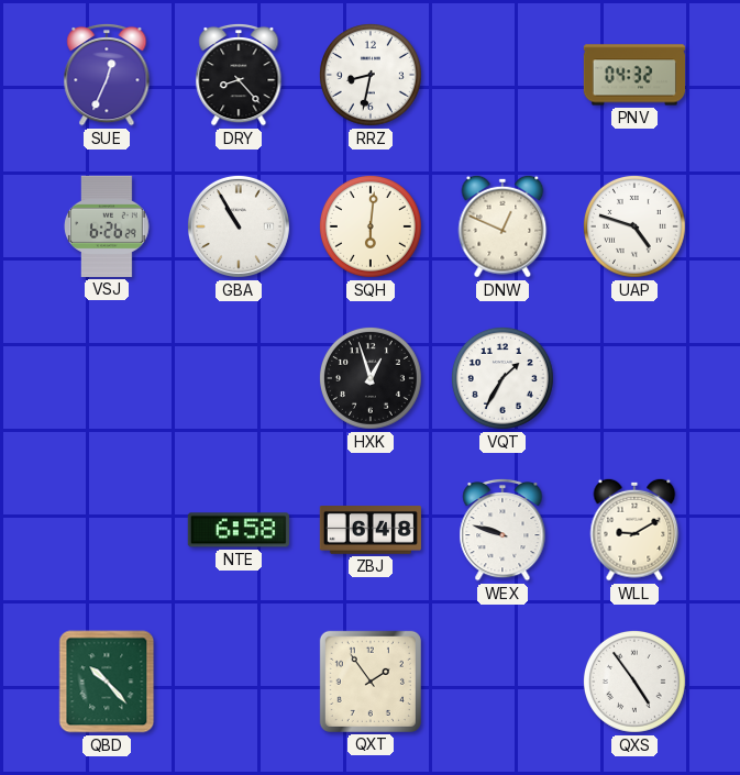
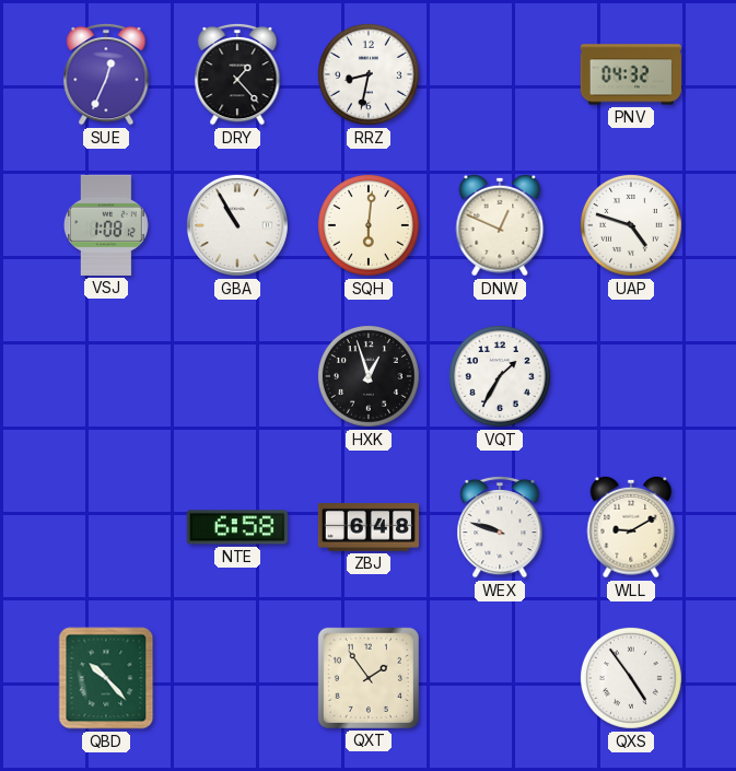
DRY: 8:23 -> 1:23 (237, 74)
VSJ: 6:26 -> 1:08 (107, 225)
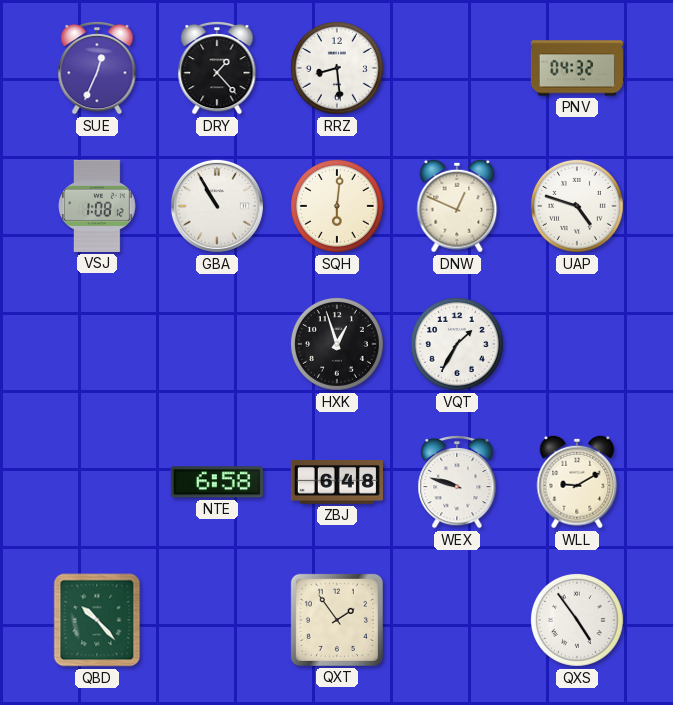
RRZ: 8:32 -> 8:29 (337, 68)
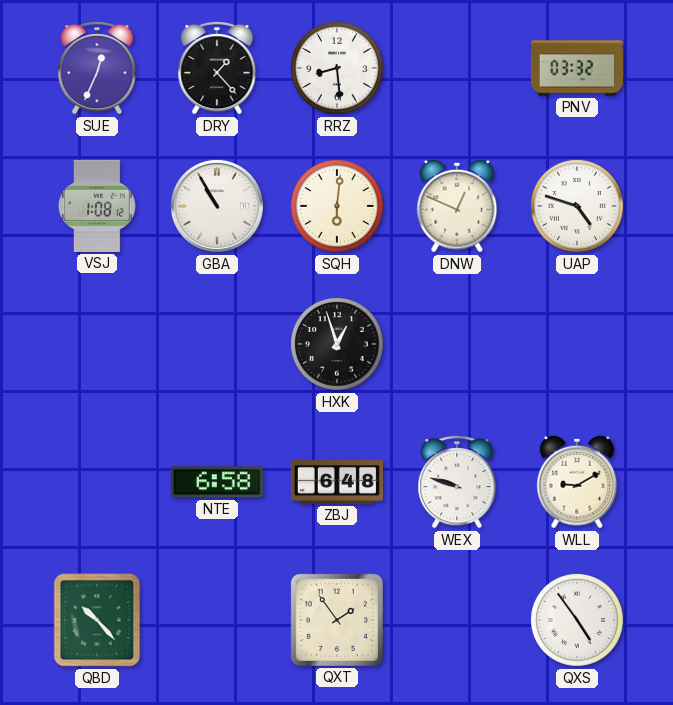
PNV: 04:32 -> 03:32 (577, 68)
VQT: 1:35 -> none (457, 344)
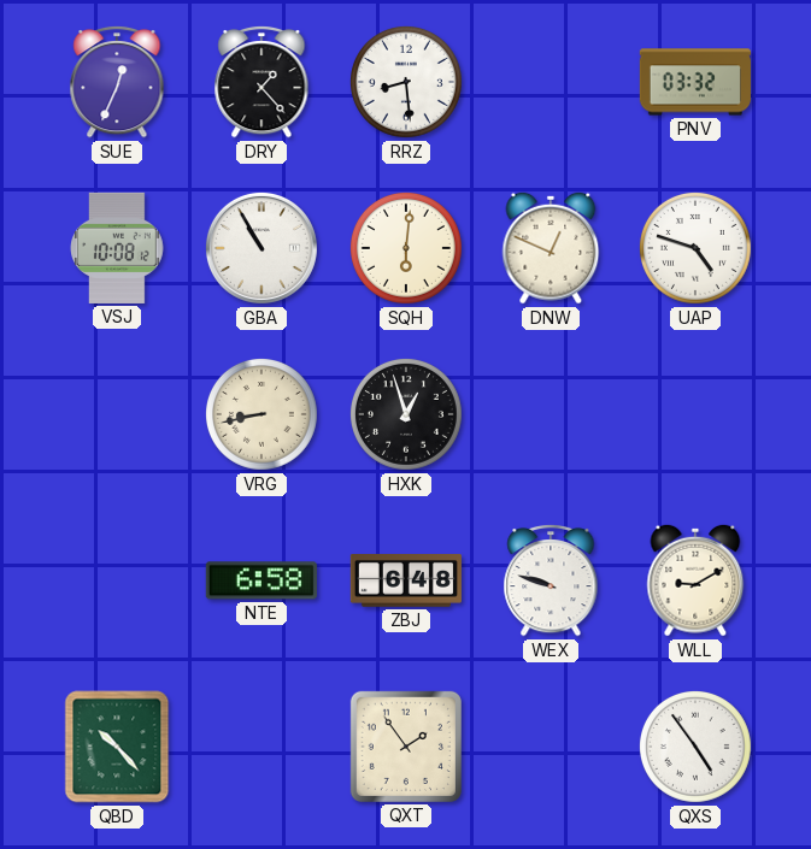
VSJ: 1:08 -> 10:08 (118, 248)
VRG: none -> 8:43 (261, 414)
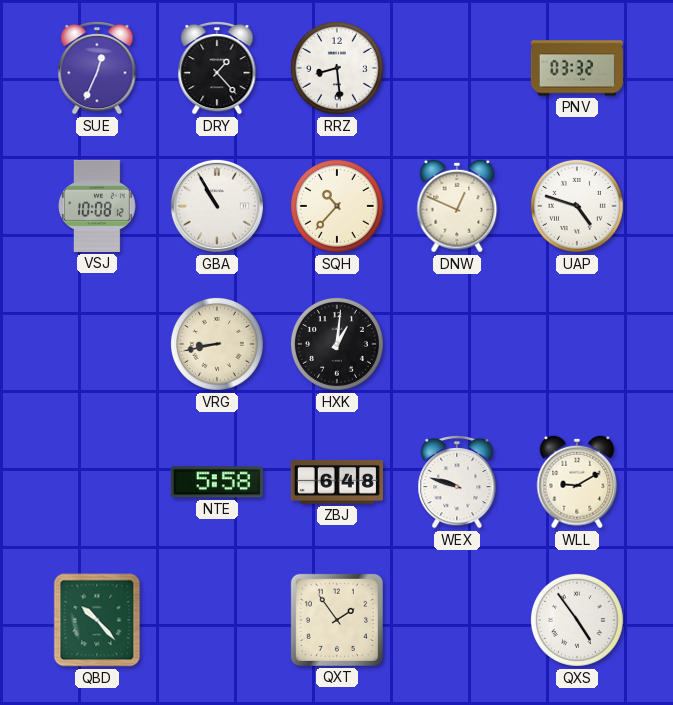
SQH: 6:01 -> 10:37 (337, 206)
HXK: 12:57 -> 1:01 (337, 344)
NTE: 6:58 -> 5:58 (217, 482)
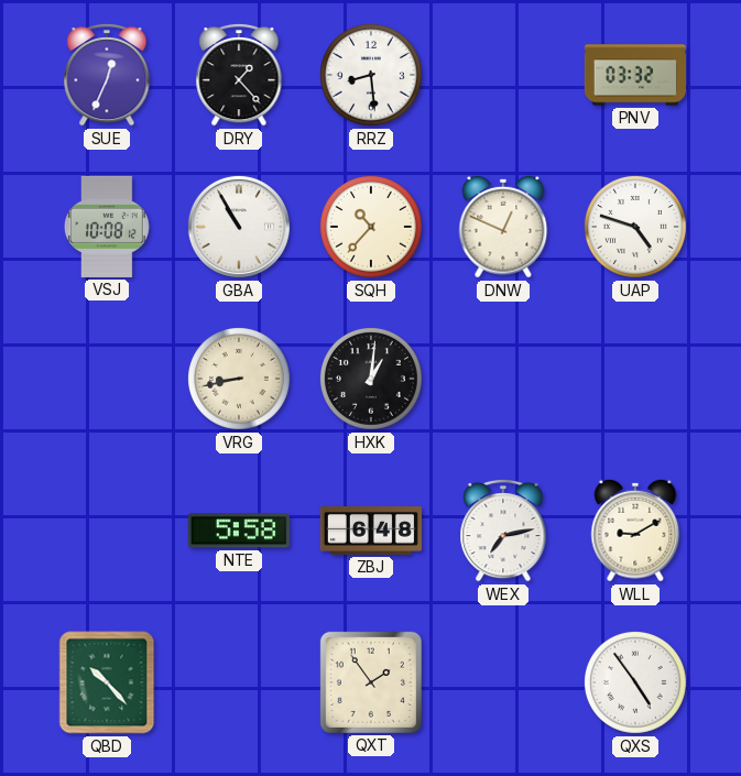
WEX: 9:48 -> 7:13 (503, 531)
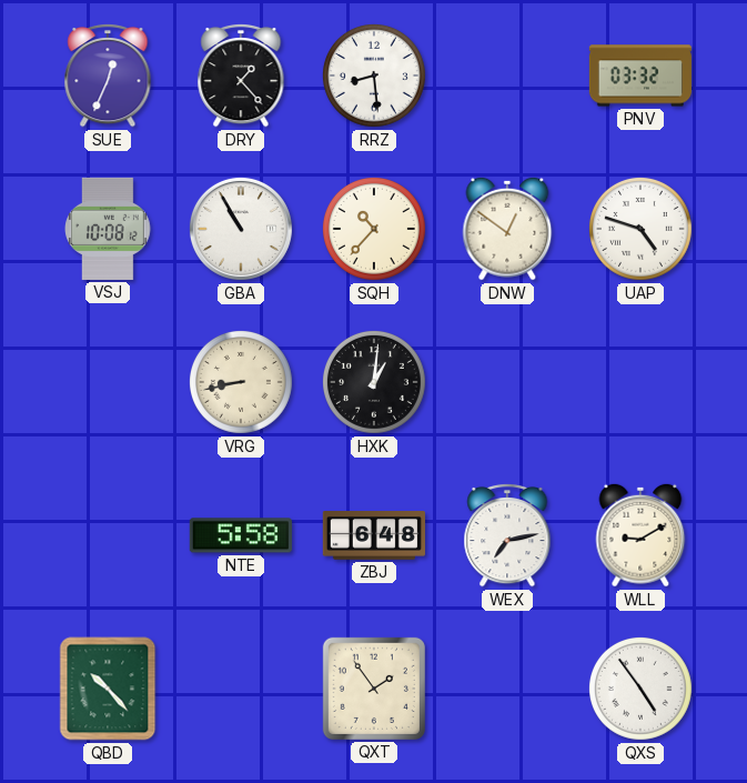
DNW: 12:49 -> 12:51 (507, 229)
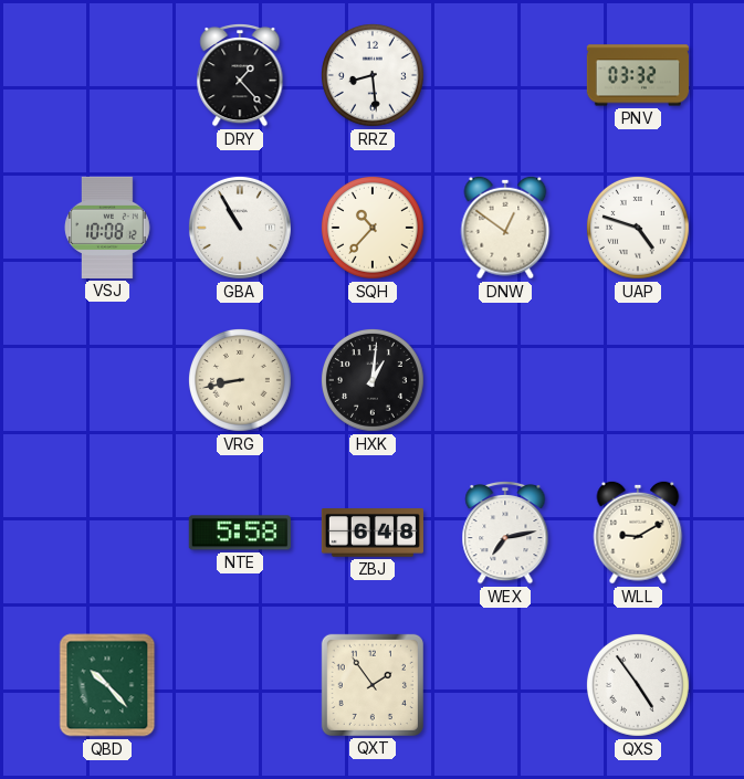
SUE: 12:34 -> none (108, 76)
